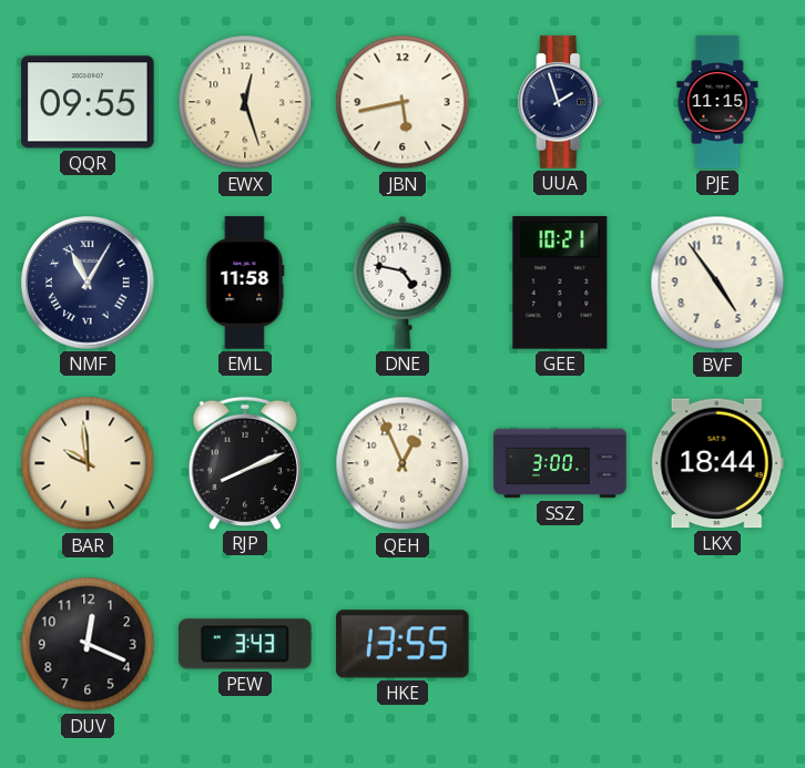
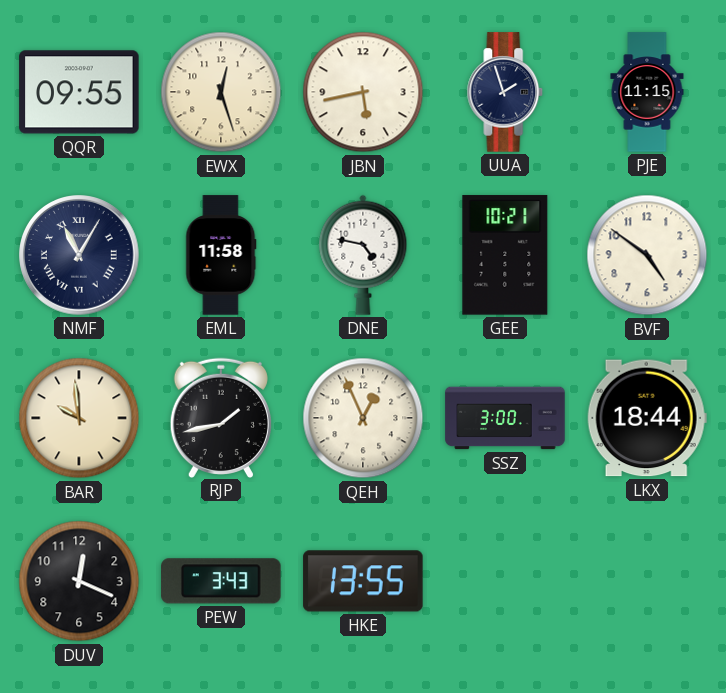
BVF: 4:54 -> 4:51 (647, 255)
RJP: 8:11 -> 1:43 (221, 417)
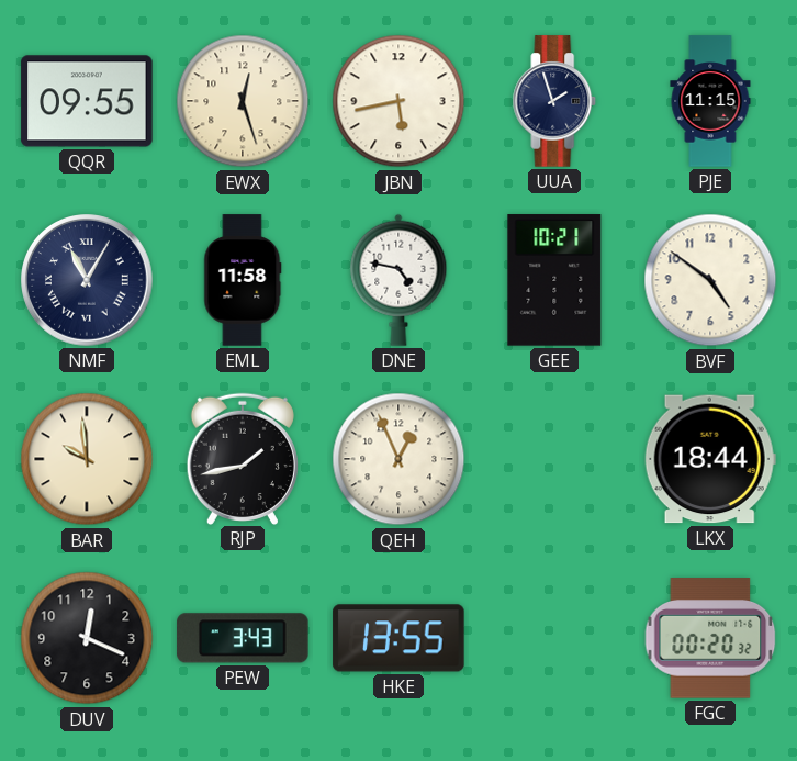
SSZ: 3:00 -> none (505, 418)
FGC: none -> 00:20 (710, 638)
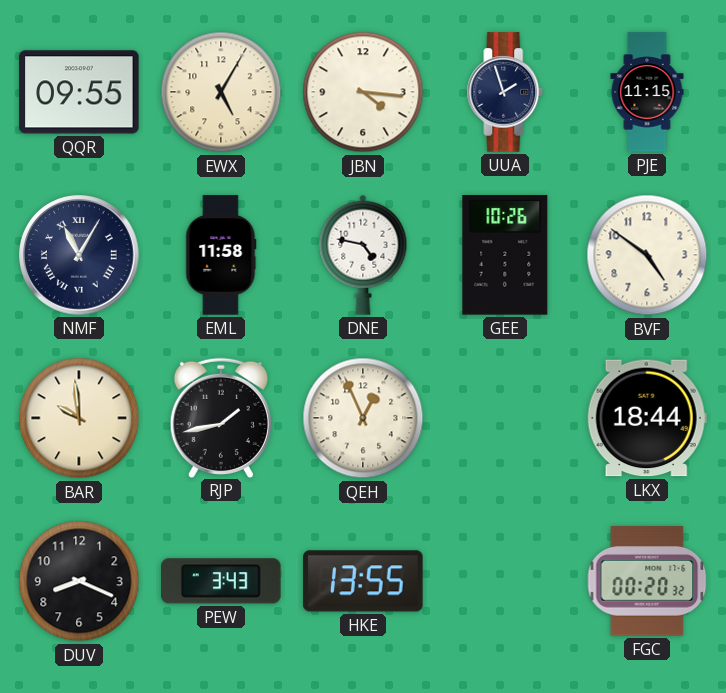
EWX: 12:27 -> 5:05 (221, 92)
JBN: 5:43 -> 4:16 (363, 92)
GEE: 10:21 -> 10:26 (505, 255)
DUV: 12:19 -> 8:19 (79, 581)
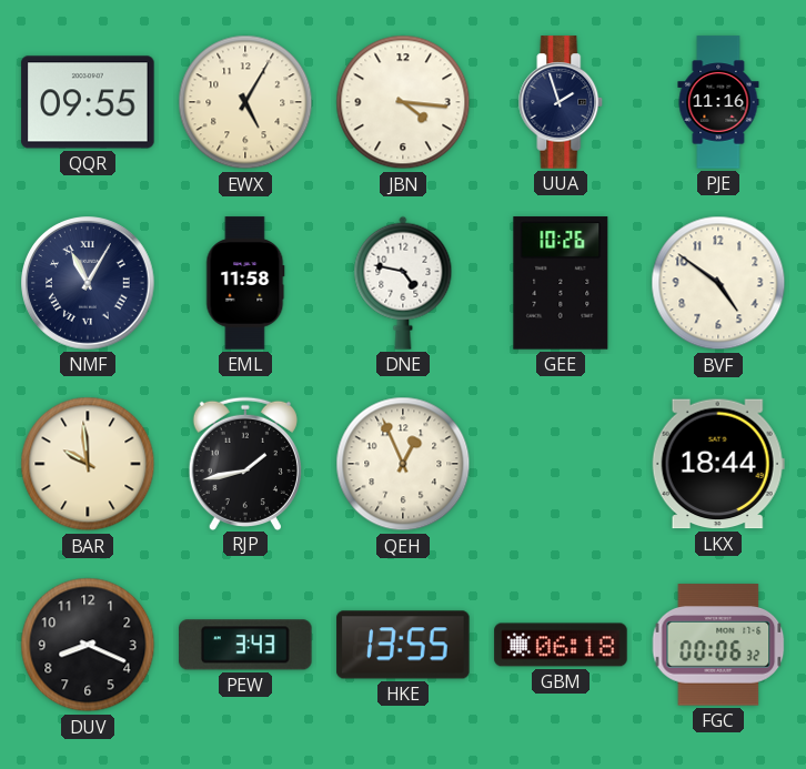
PJE: 11:15 -> 11:16 (718, 102)
GBM: none -> 06:18 (561, 645)
FGC: 00:20 -> 00:06 (718, 645)
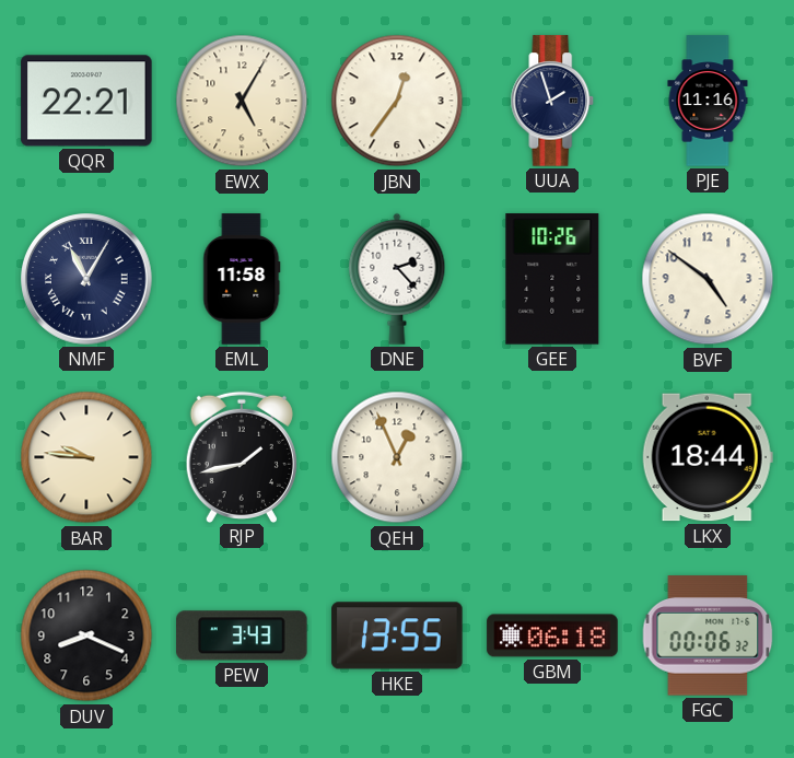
QQR: 09:55 -> 22:21 (86, 101)
JBN: 4:16 -> 12:36 (397, 101)
DNE: 4:47 -> 2:23 (397, 279)
BAR: 9:59 -> 9:46 (86, 457)
